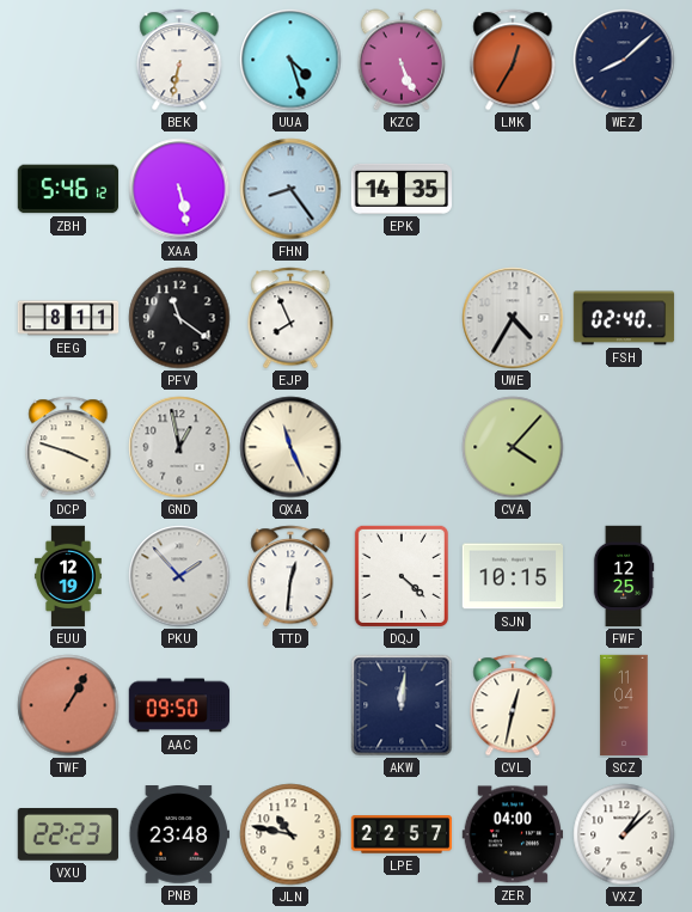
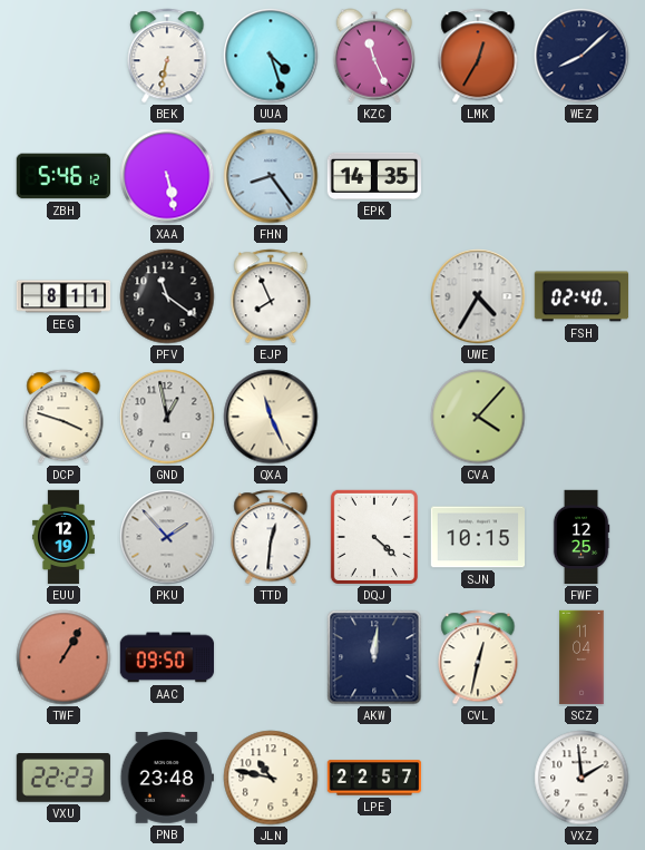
KZC: 5:26 -> 11:26 (373, 56)
ZER: 04:00 -> none (512, 834)
VXZ: 1:08 -> 1:59 (582, 778)
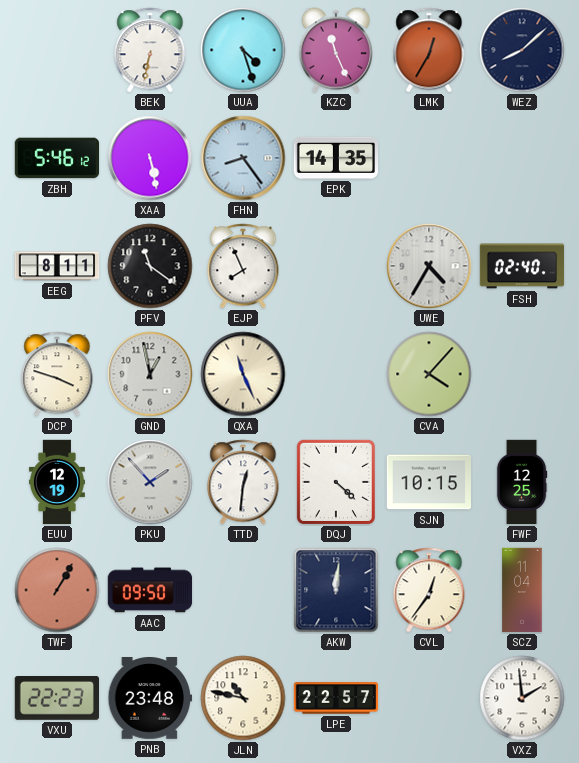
CVL: 12:32 -> 12:36 (429, 590)
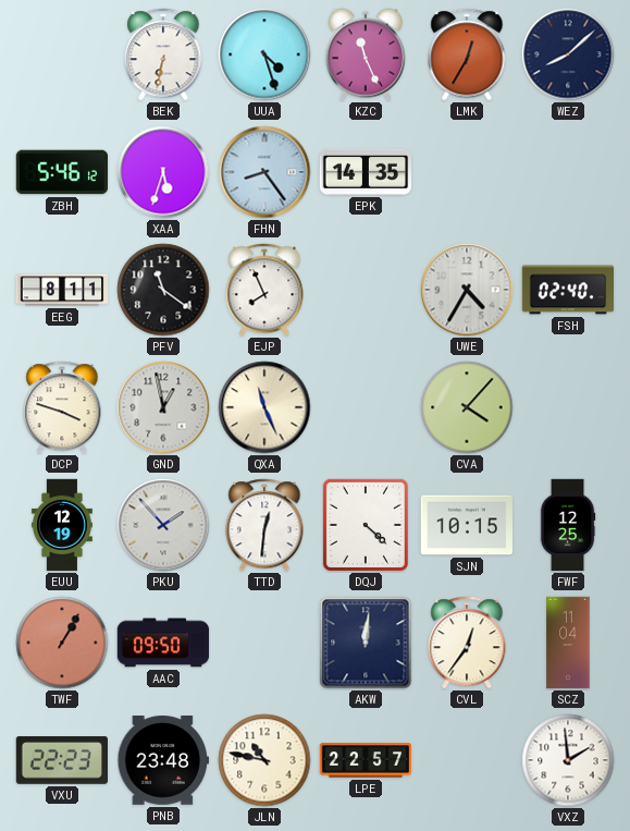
XAA: 5:28 -> 5:33 (163, 172)
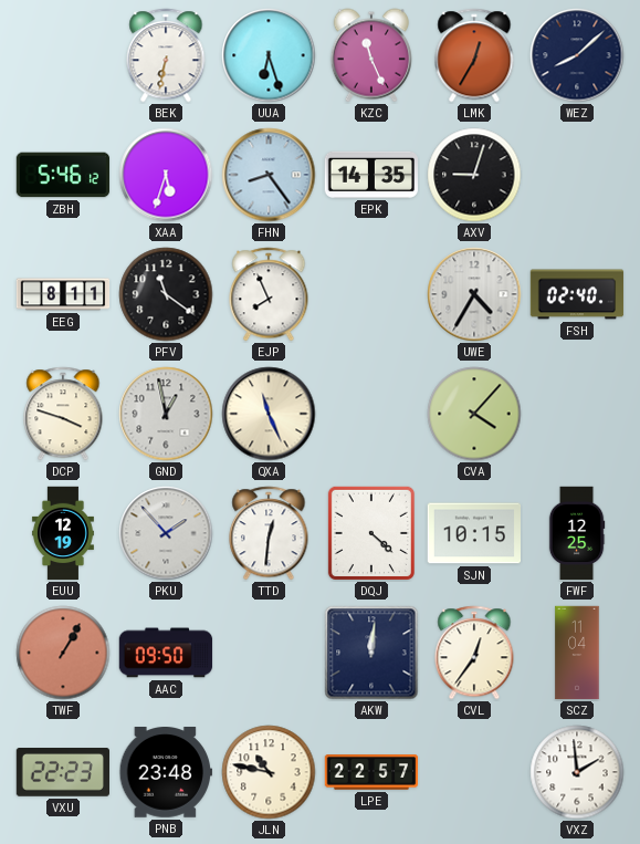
UUA: 4:27 -> 6:27 (269, 55)
AXV: none -> 9:03 (474, 175)
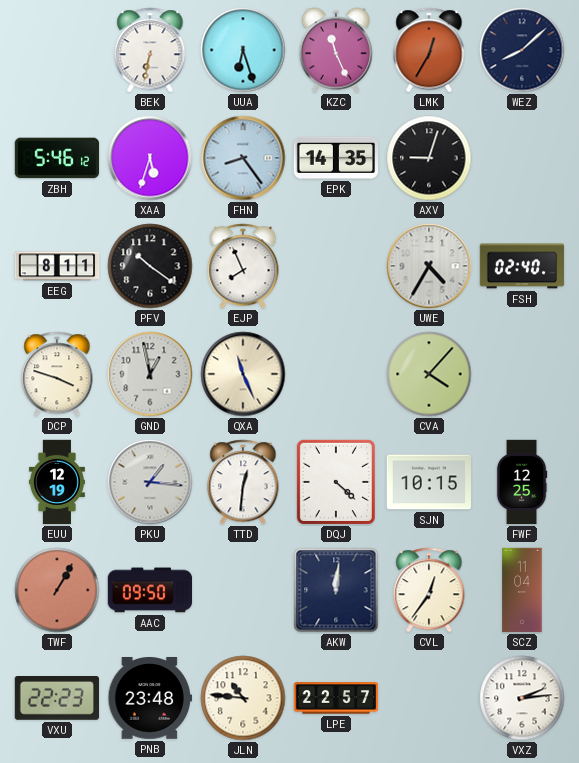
PFV: 11:21 -> 10:21 (150, 266)
PKU: 1:53 -> 1:16 (150, 482)
JLN: 10:47 -> 10:46 (243, 698)
VXZ: 1:59 -> 2:14 (522, 698)
